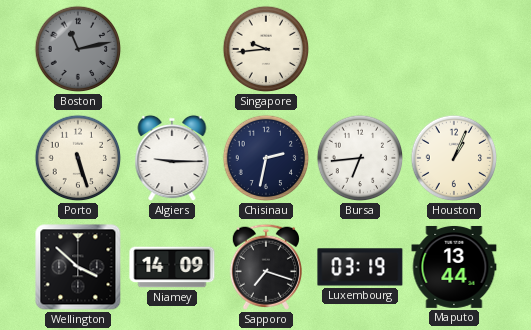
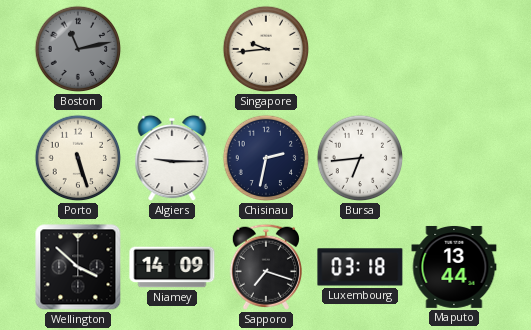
Houston: 1:04 -> none (454, 158)
Luxembourg: 03:19 -> 03:18 (360, 267)
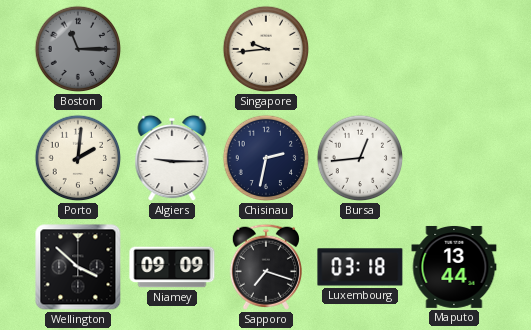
Boston: 11:13 -> 11:15 (78, 49)
Porto: 5:27 -> 2:01 (78, 158)
Bursa: 6:44 -> 12:44 (360, 158)
Niamey: 14:09 -> 09:09 (172, 267)
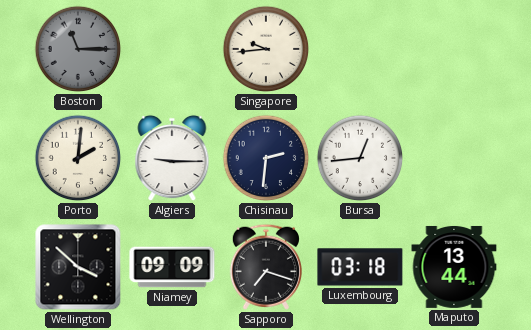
Chisinau: 2:32 -> 2:31 (266, 158)
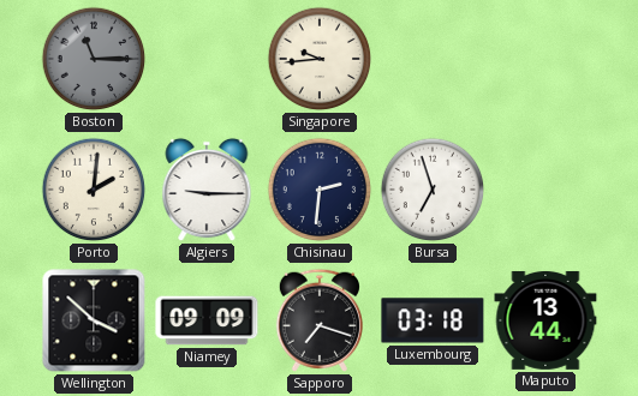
Bursa: 12:44 -> 6:57 (433, 190)
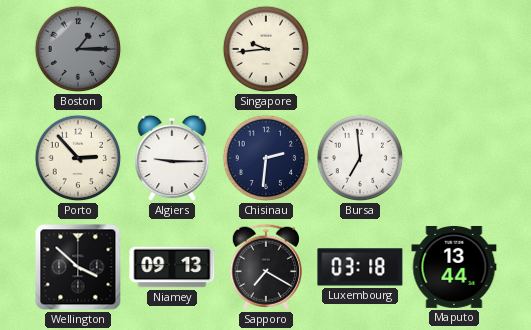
Boston: 11:15 -> 1:15 (78, 49)
Porto: 2:01 -> 2:53 (78, 158)
Bursa: 6:57 -> 6:59 (360, 158)
Niamey: 09:09 -> 09:13 (172, 267)
Sapporo: 7:18 -> 7:20 (266, 267)
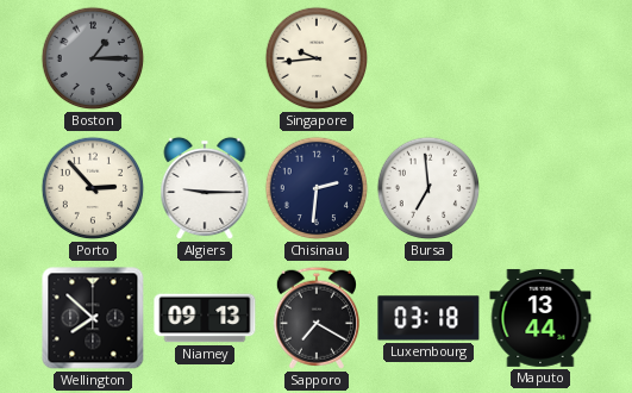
Wellington: 3:52 -> 7:52 (93, 318)
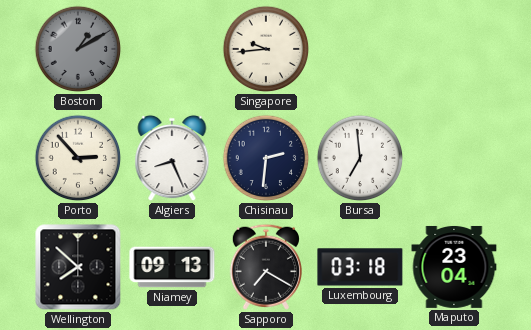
Boston: 1:15 -> 1:10 (78, 49)
Algiers: 9:15 -> 8:26 (172, 158)
Maputo: 13:44 -> 23:04 (454, 267)
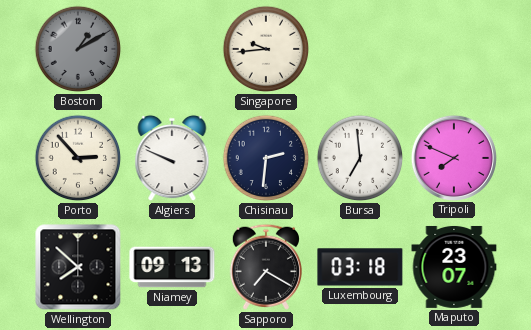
Algiers: 8:26 -> 9:49 (172, 158)
Tripoli: none -> 7:49 (453, 157)
Maputo: 23:04 -> 23:07 (454, 267)
